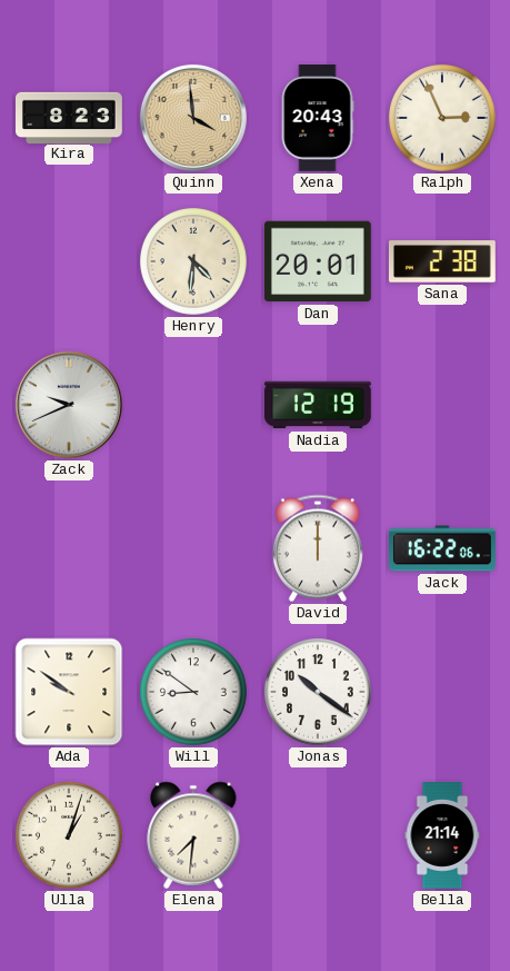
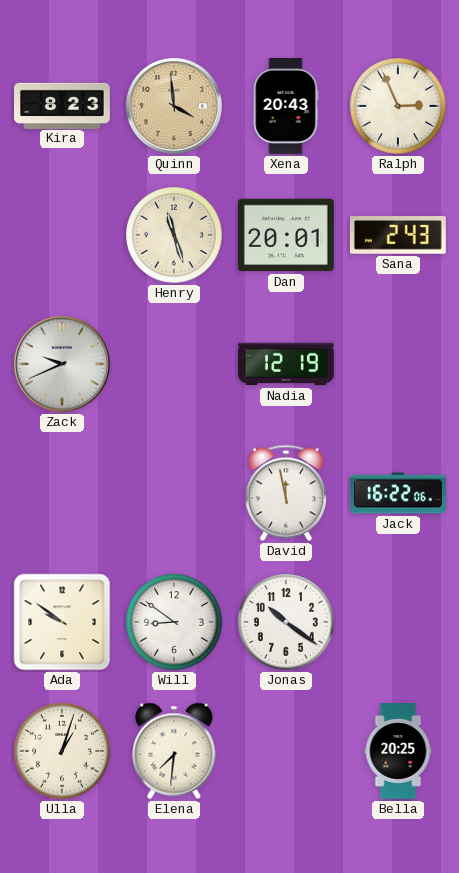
Henry: 4:31 -> 11:27 (175, 236)
Sana: 2:38 -> 2:43 (398, 235)
David: 12:00 -> 11:58 (286, 493)
Bella: 21:14 -> 20:25 (398, 752)
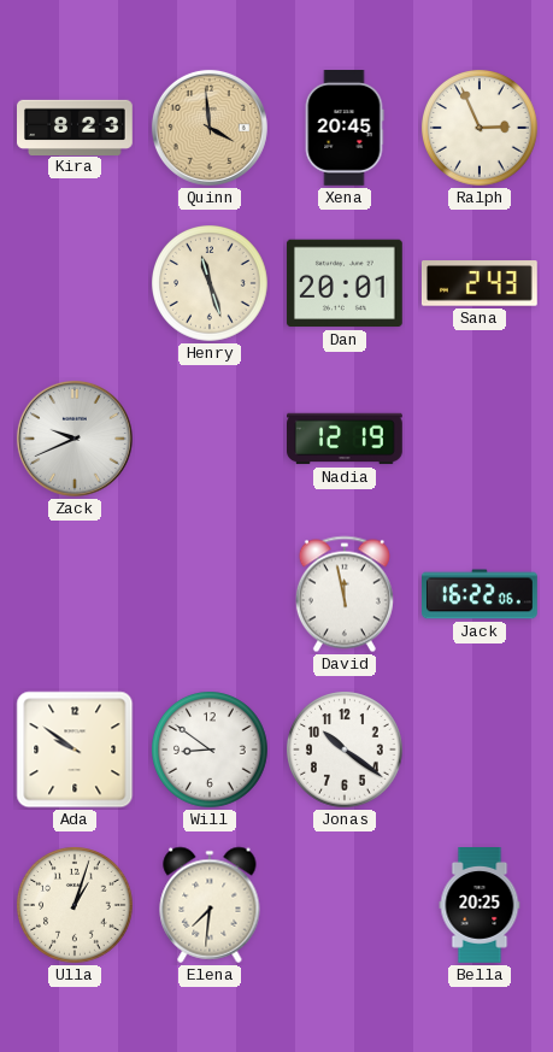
Xena: 20:43 -> 20:45 (345, 129)
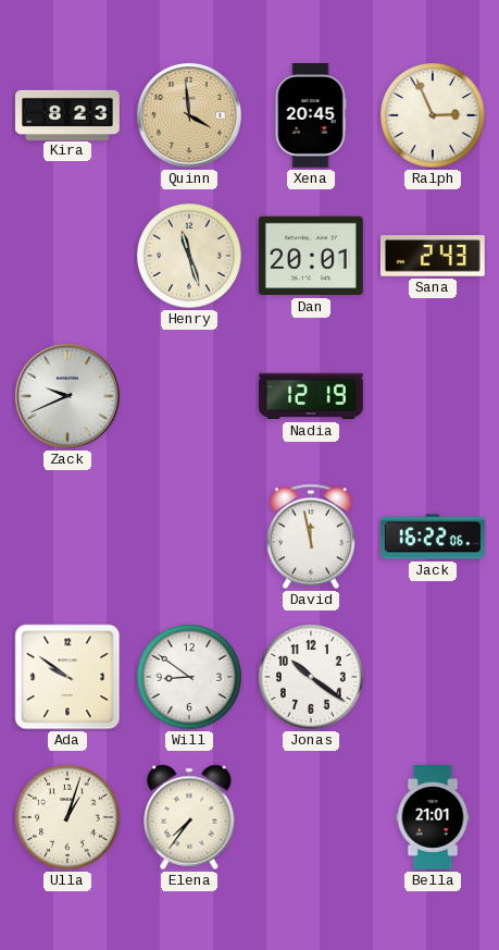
Elena: 7:31 -> 7:36 (189, 817)
Bella: 20:25 -> 21:01 (433, 818)
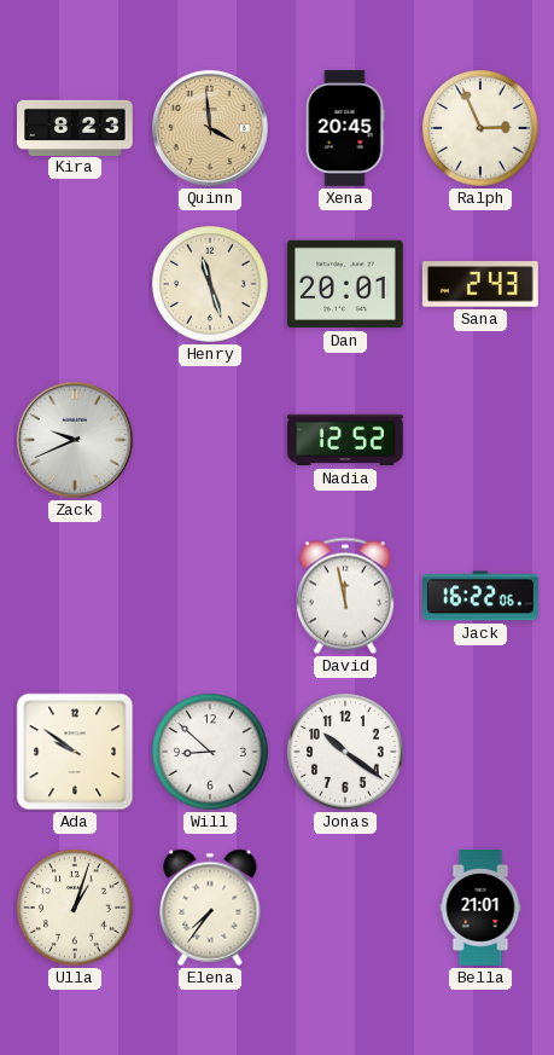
Nadia: 12:19 -> 12:52 (346, 440)
Will: 8:51 -> 8:52 (211, 753)
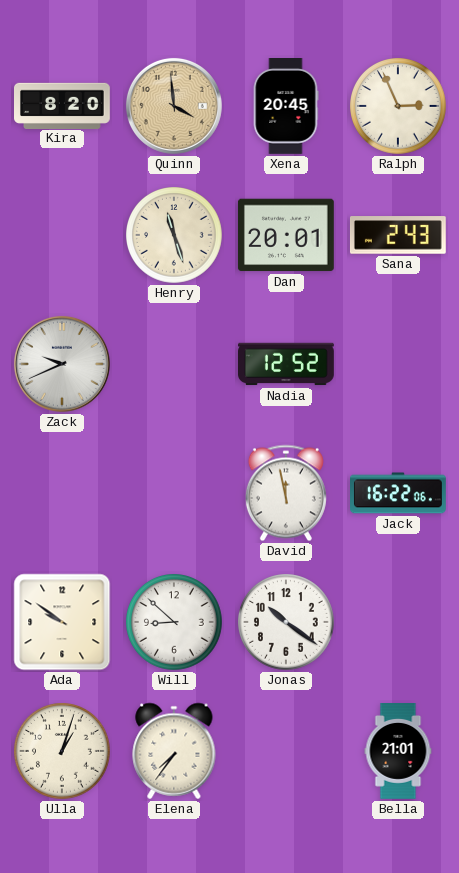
Kira: 8:23 -> 8:20 (63, 105)
